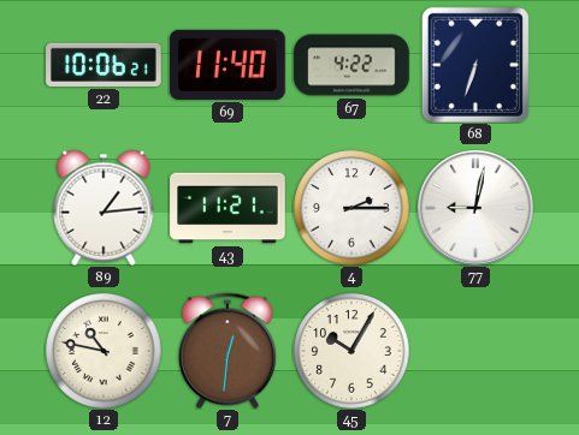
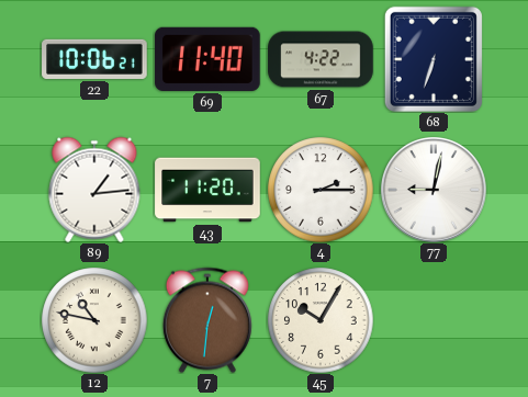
43: 11:21 -> 11:20 (207, 190)
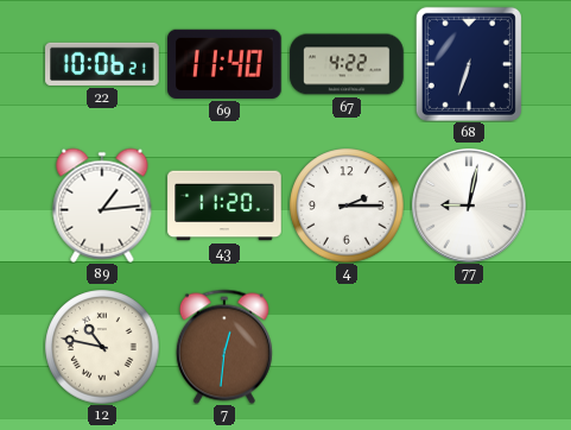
45: 10:05 -> none (321, 320)
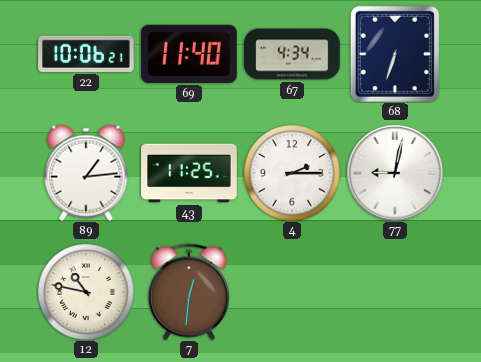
67: 4:22 -> 4:34 (292, 54)
43: 11:20 -> 11:25 (189, 173)
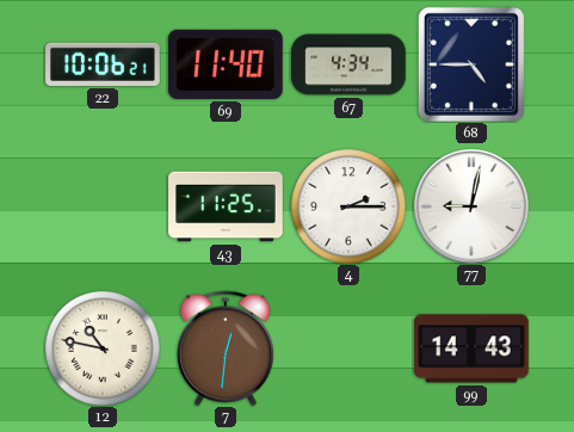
68: 6:33 -> 4:45 (471, 64)
89: 1:14 -> none (86, 173)
99: none -> 14:43 (471, 348)
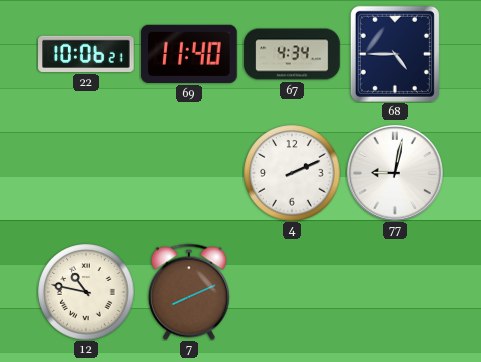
43: 11:25 -> none (226, 206)
4: 2:15 -> 2:11 (292, 173)
7: 12:31 -> 8:11 (189, 292)
99: 14:43 -> none (471, 348)
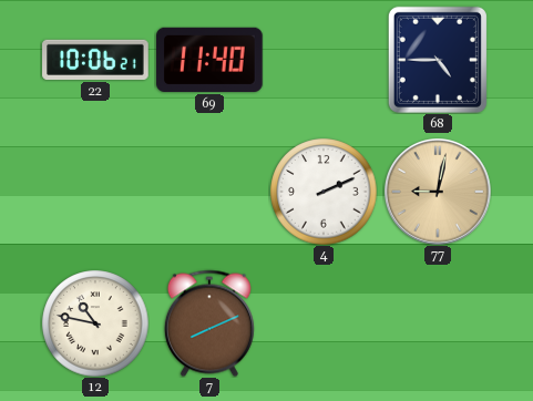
67: 4:34 -> none (292, 54)
77 dial: white -> champagne (439, 193)
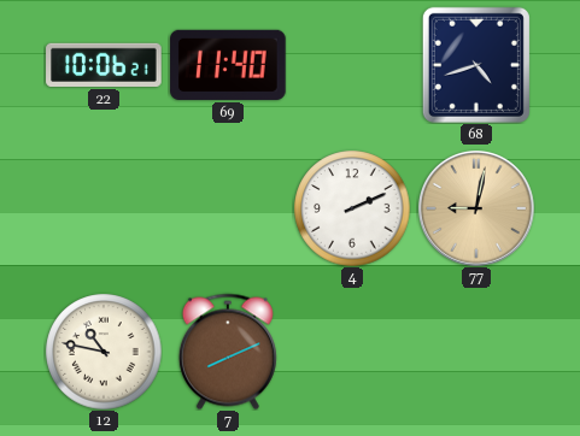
68: 4:45 -> 4:42 (476, 65)
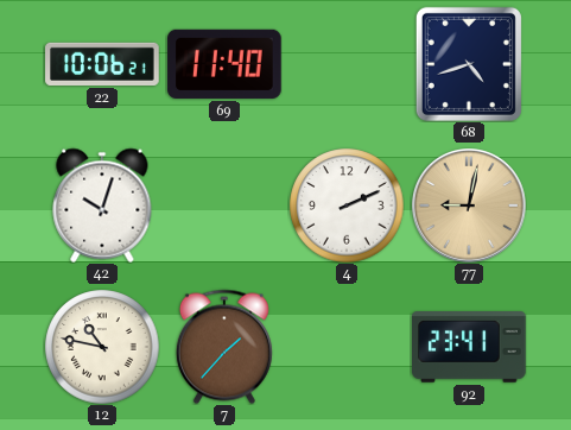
42: none -> 10:03 (102, 205)
7: 8:11 -> 1:37 (224, 347)
92: none -> 23:41 (469, 347)
